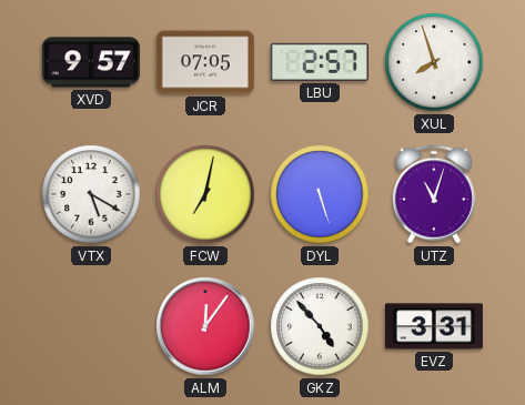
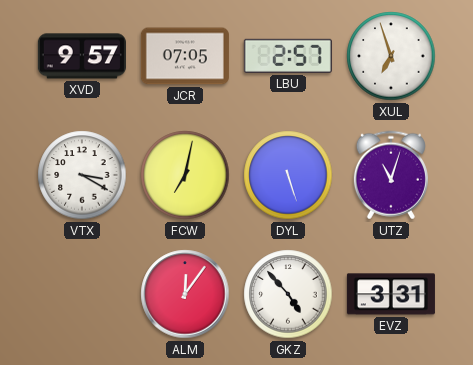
XUL: 7:57 -> 6:57 (391, 56)
VTX: 5:20 -> 3:20 (82, 175)
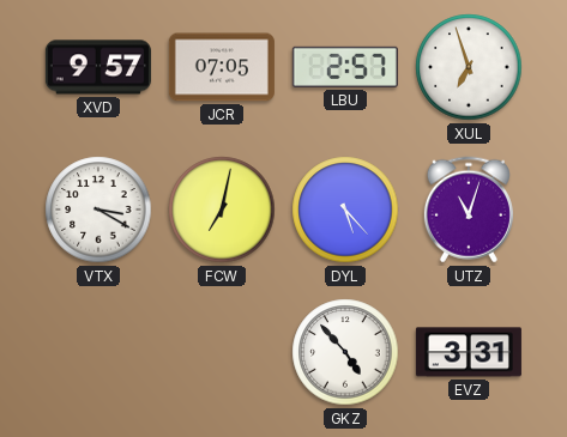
DYL: 5:27 -> 5:23 (345, 210)
ALM: 12:06 -> none (185, 294)
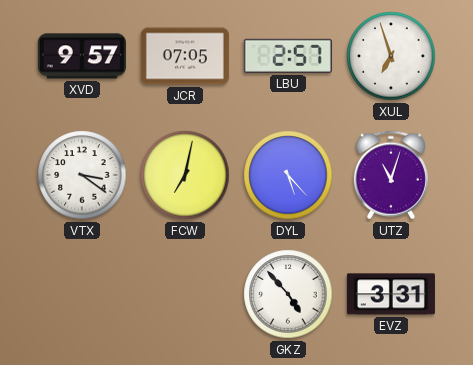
VTX: 3:20 -> 3:21 (82, 175)
